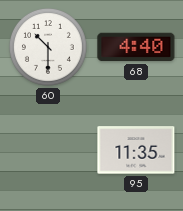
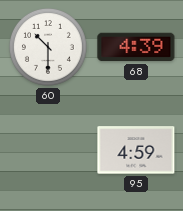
68: 4:40 -> 4:39 (136, 47)
95: 11:35 -> 4:59 (136, 150)
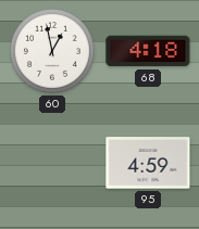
60: 10:30 -> 12:58 (52, 51)
68: 4:39 -> 4:18 (148, 51)
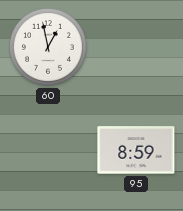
68: 4:18 -> none (148, 51)
95: 4:59 -> 8:59 (136, 150)
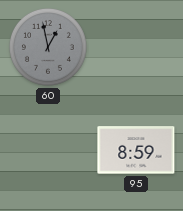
60 dial: white -> grey (48, 47)
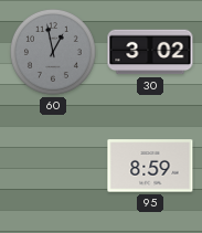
30: none -> 3:02 (150, 52)
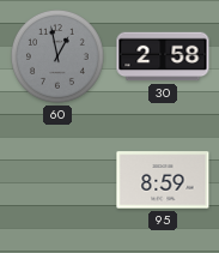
30: 3:02 -> 2:58 (163, 56)
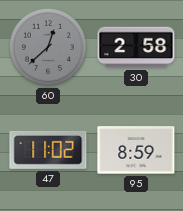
60: 12:58 -> 12:38 (48, 47)
47: none -> 11:02 (48, 150)
